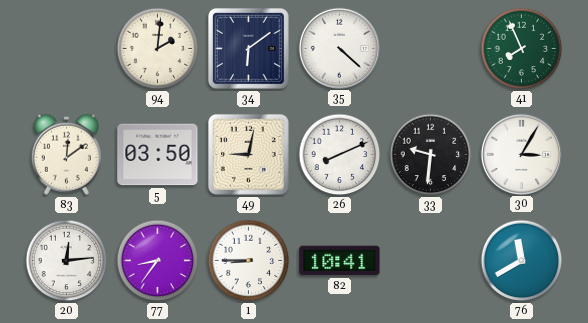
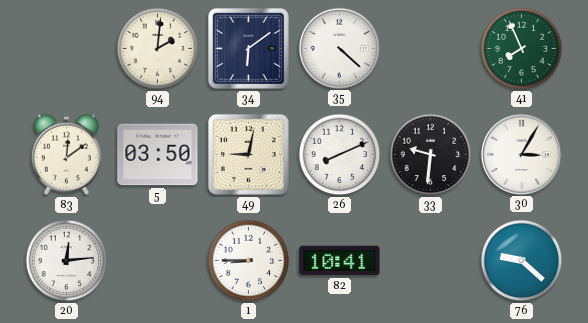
77: 8:36 -> none (158, 261)
76: 11:40 -> 9:22 (522, 261)
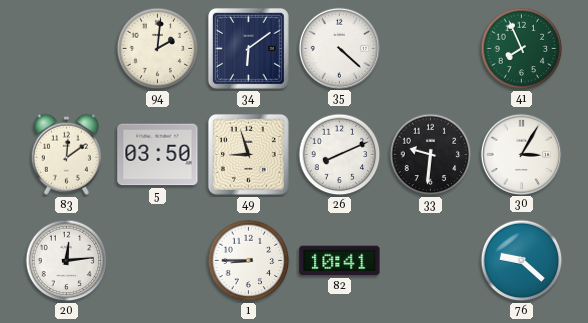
49: 9:02 -> 8:57 (248, 154)
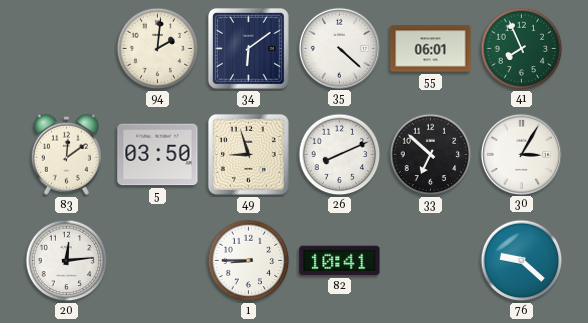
55: none -> 06:01 (431, 49)
33: 9:31 -> 6:52 (431, 155)
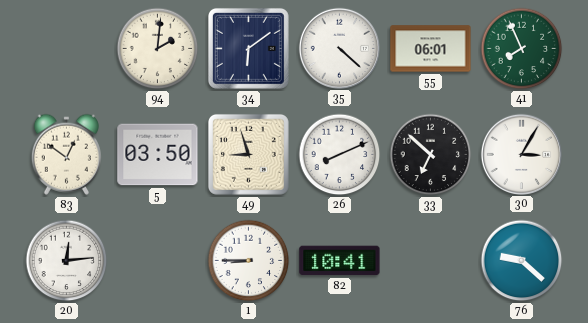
83: 12:09 -> 12:51 (66, 154)
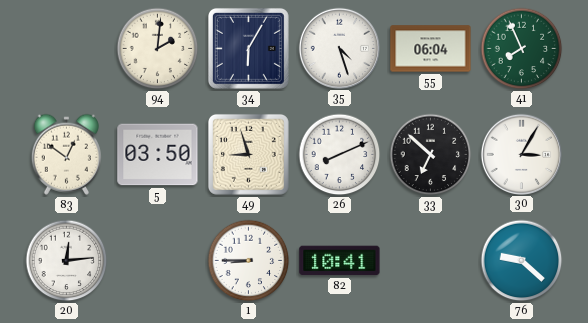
34: 6:09 -> 6:05 (248, 48)
35: 4:22 -> 4:27 (339, 48)
55: 06:01 -> 06:04 (431, 49)
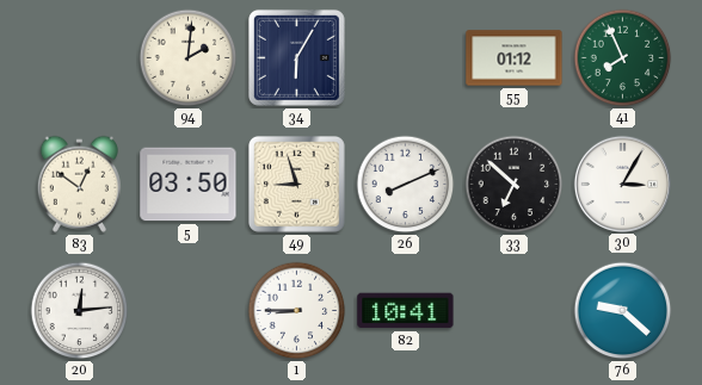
35: 4:27 -> none (339, 48)
55: 06:04 -> 01:12 (515, 58)
